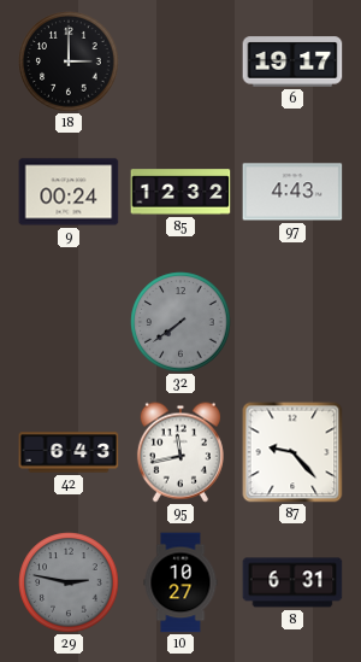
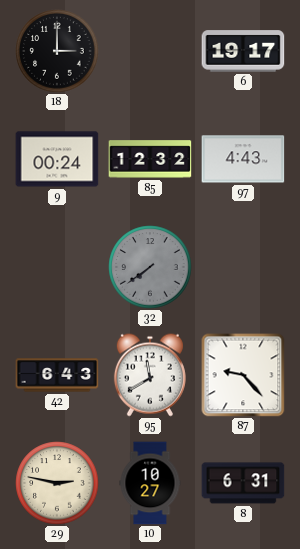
95: 11:43 -> 11:40 (150, 375)
29 dial: grey -> cream (57, 483)
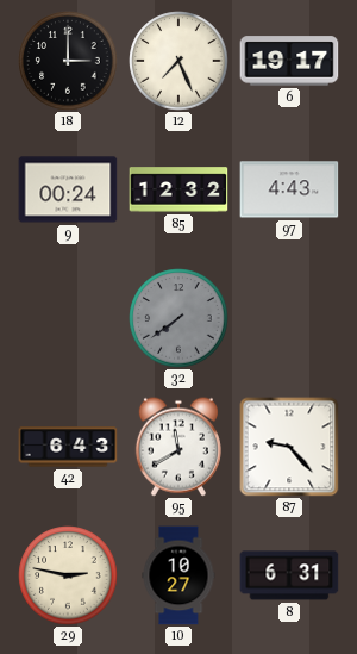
12: none -> 7:26 (178, 61)
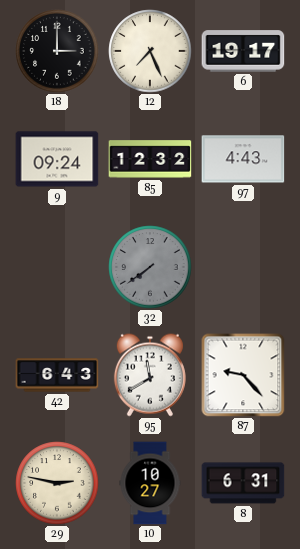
9: 00:24 -> 09:24 (57, 159)
